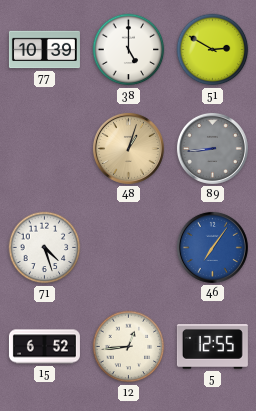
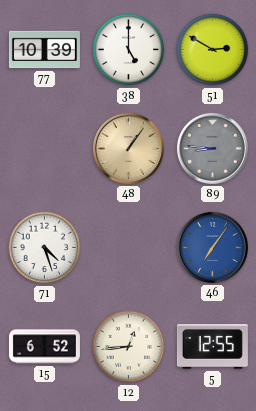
48: 1:03 -> 1:06 (128, 148)
89: 8:44 -> 8:46 (212, 148)
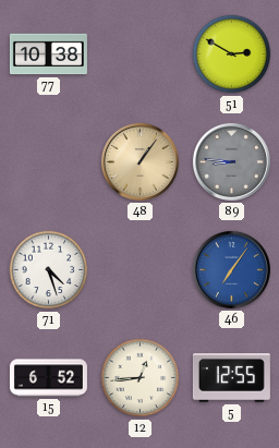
77: 10:39 -> 10:38 (48, 55)
38: 5:00 -> none (129, 50)
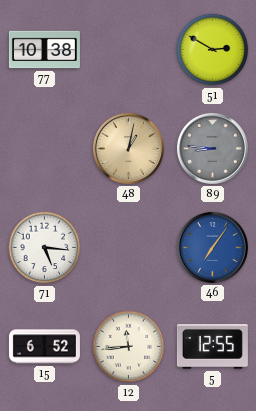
48: 1:06 -> 1:02 (128, 148)
71: 4:27 -> 5:16 (45, 248)
12: 12:44 -> 11:44 (129, 347)
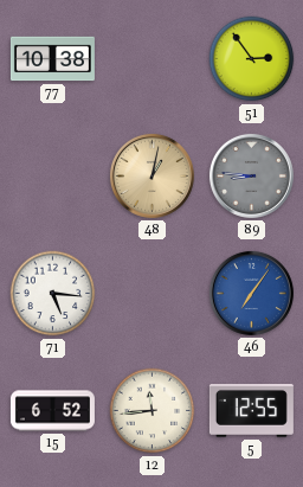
51: 2:50 -> 2:54 (252, 59)
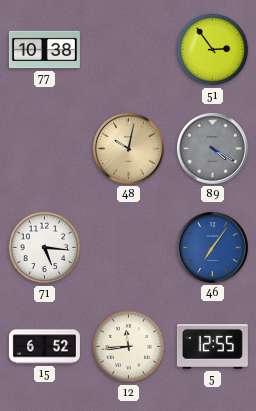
48: 1:02 -> 10:02 (128, 148)
89: 8:46 -> 4:20 (212, 148)
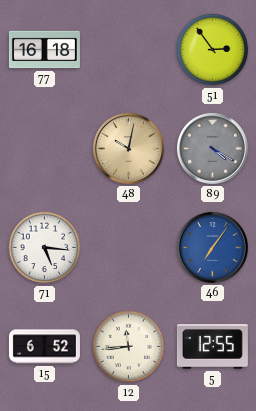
77: 10:38 -> 16:18 (44, 50)
